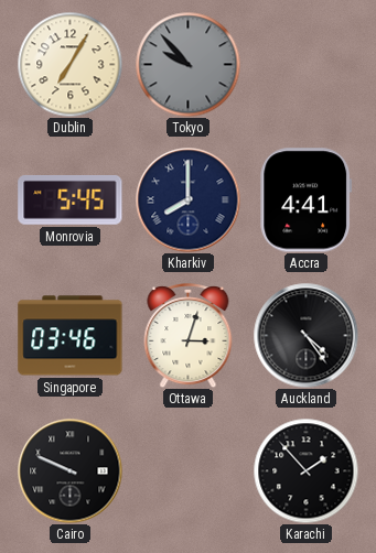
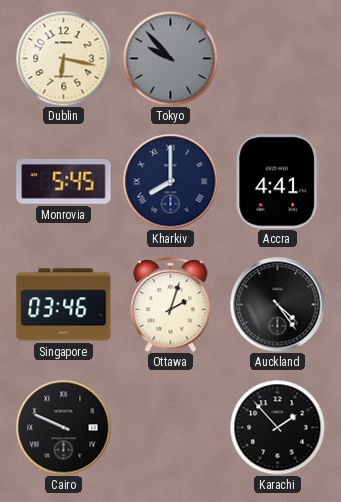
Dublin: 7:05 -> 6:17 (63, 58)
Ottawa: 3:03 -> 2:03 (171, 305)
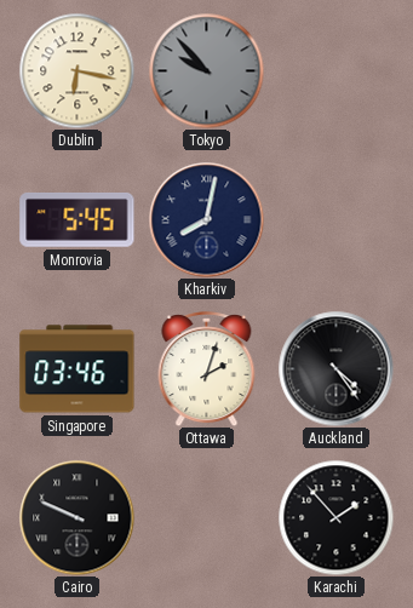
Kharkiv: 8:00 -> 8:02 (206, 219)
Accra: 4:41 -> none (278, 182)
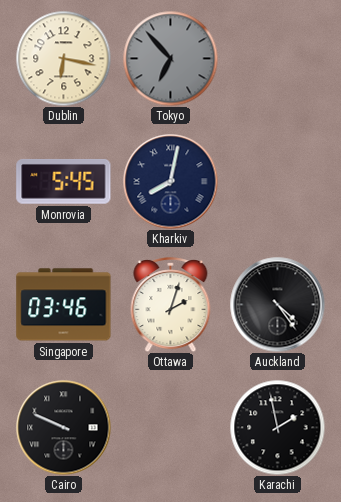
Tokyo: 9:53 -> 6:53 (170, 58)
Karachi: 1:53 -> 1:58 (277, 427)
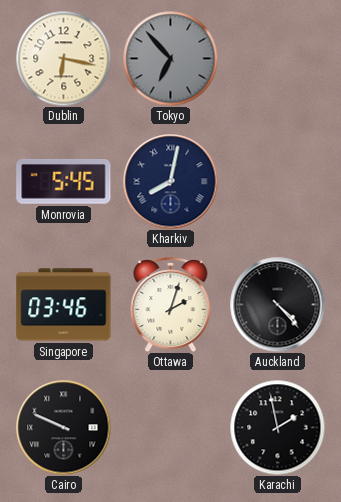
Auckland: 4:24 -> 4:23 (277, 304)
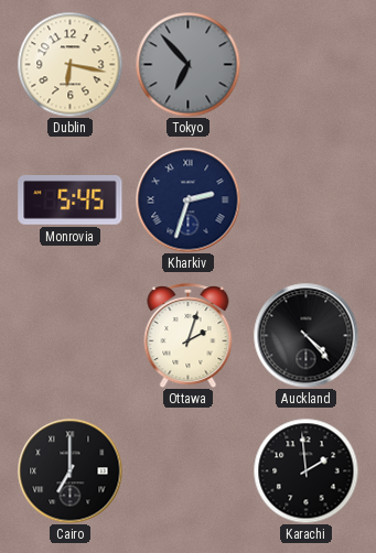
Kharkiv: 8:02 -> 2:33 (187, 199)
Singapore: 03:46 -> none (64, 305)
Cairo: 9:49 -> 7:00 (69, 470)
Karachi: 1:58 -> 1:59 (305, 470)
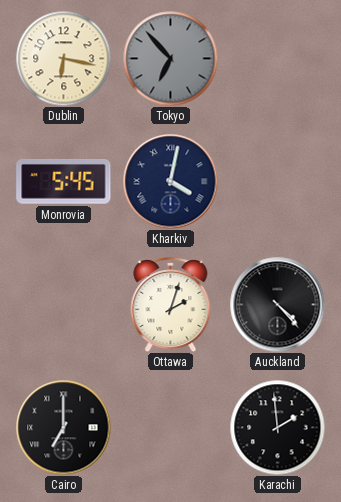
Kharkiv: 2:33 -> 4:02 (170, 181)
